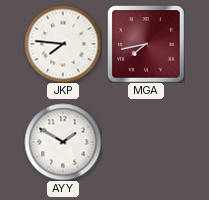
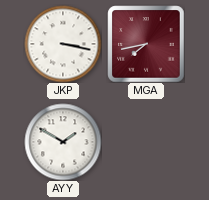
JKP: 7:46 -> 3:17 (63, 44)
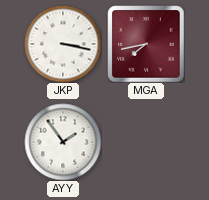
AYY: 1:50 -> 1:54 (63, 142)
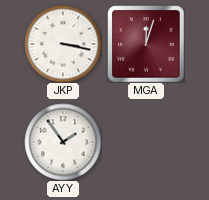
MGA: 7:43 -> 12:03 (146, 44)
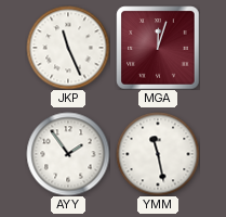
JKP: 3:17 -> 11:26 (68, 48)
YMM: none -> 11:28 (158, 154)
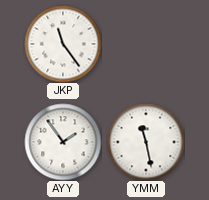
JKP: 11:26 -> 11:24 (63, 44)
MGA: 12:03 -> none (158, 48)
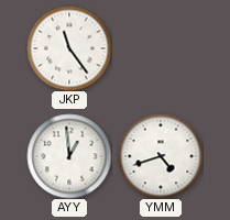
AYY: 1:54 -> 12:59 (69, 156)
YMM: 11:28 -> 4:42 (161, 156)
